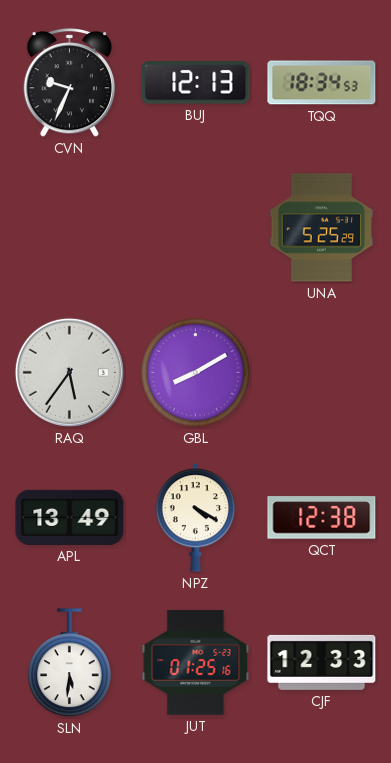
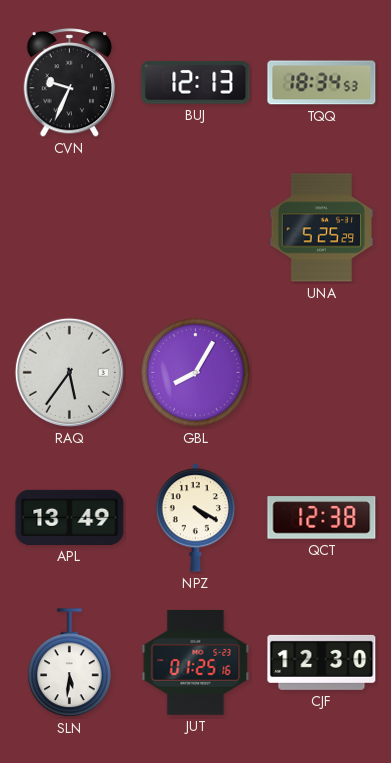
GBL: 8:10 -> 8:05 (196, 373)
CJF: 12:33 -> 12:30 (322, 662)
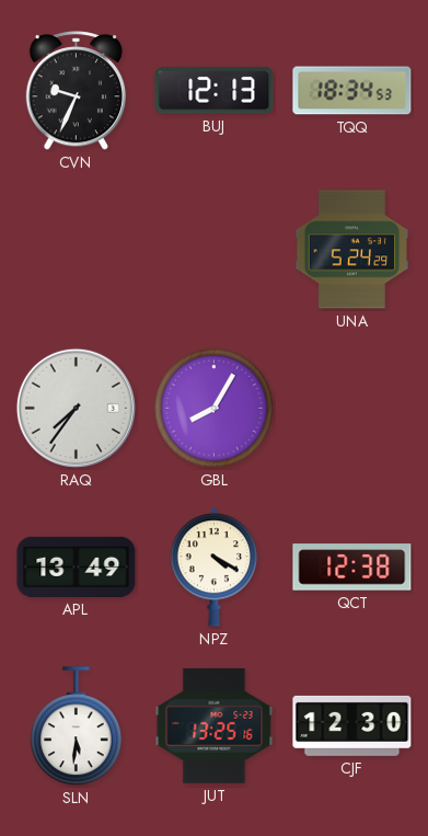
UNA: 5:25 -> 5:24 (352, 250)
RAQ: 5:36 -> 7:36 (76, 408)
JUT: 01:25 -> 13:25 (215, 725)
